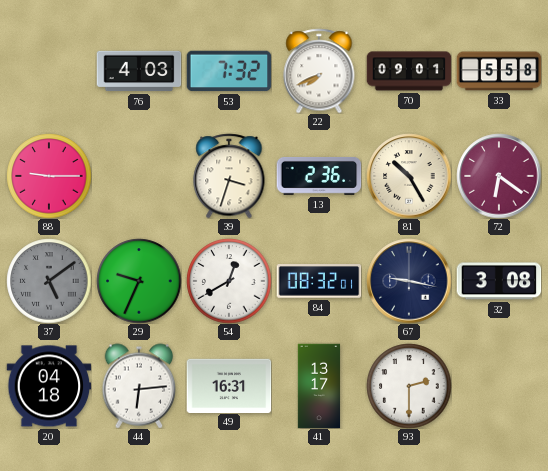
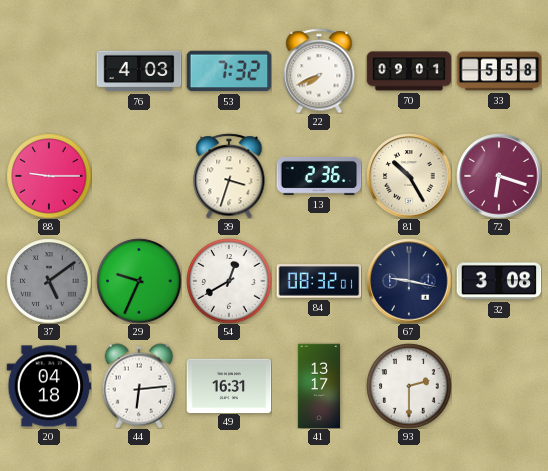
72: 6:21 -> 6:18 (499, 176)
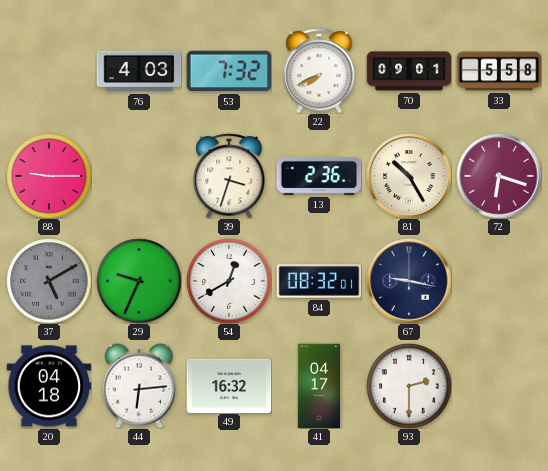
37: 5:09 -> 5:10 (49, 281)
32: 3:08 -> none (499, 281)
49: 16:31 -> 16:32 (229, 385)
41: 13:17 -> 04:17 (319, 386)
